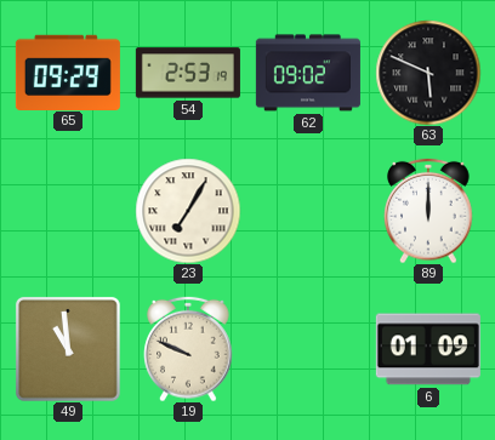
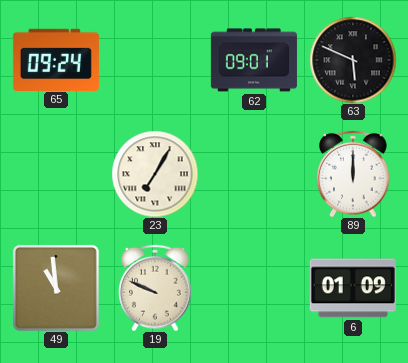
65: 09:29 -> 09:24 (56, 59)
54: 2:53 -> none (188, 73)
62: 09:02 -> 09:01 (254, 60)
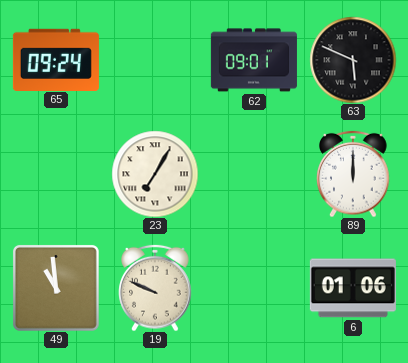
6: 01:09 -> 01:06 (353, 288)
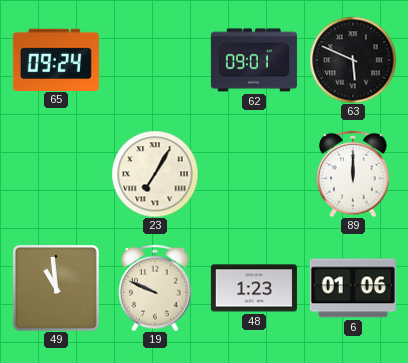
48: none -> 1:23 (254, 288)
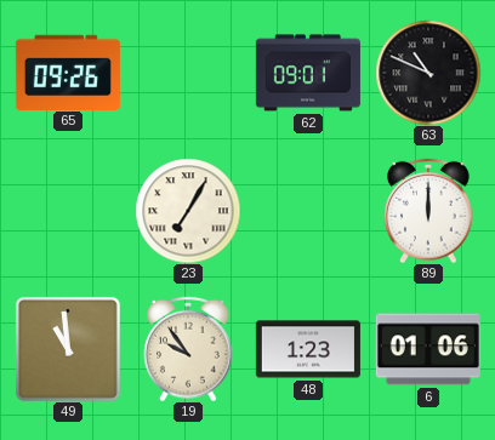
65: 09:24 -> 09:26 (68, 72)
63: 5:49 -> 10:49 (428, 73)
19: 9:49 -> 9:54 (188, 349)
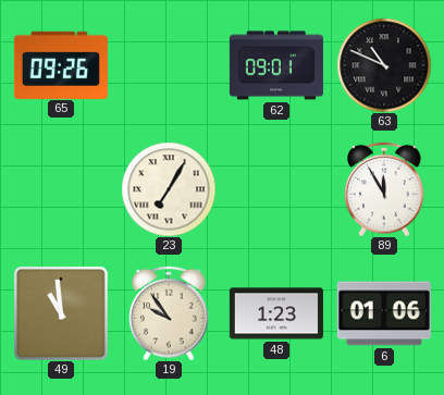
89: 12:00 -> 11:55 (384, 189)
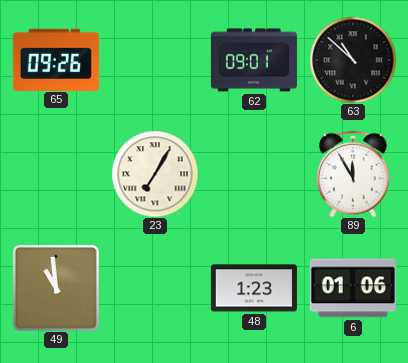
63: 10:49 -> 10:52 (353, 60)
19: 9:54 -> none (169, 313)
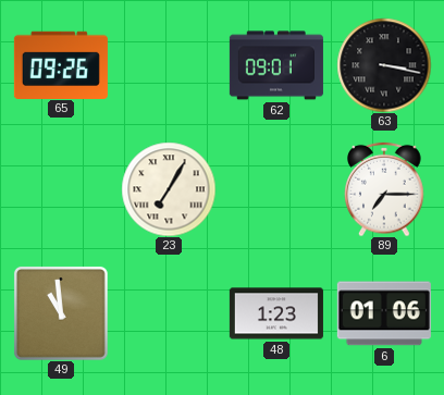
63: 10:52 -> 3:17 (384, 65)
89: 11:55 -> 7:15 (384, 189)
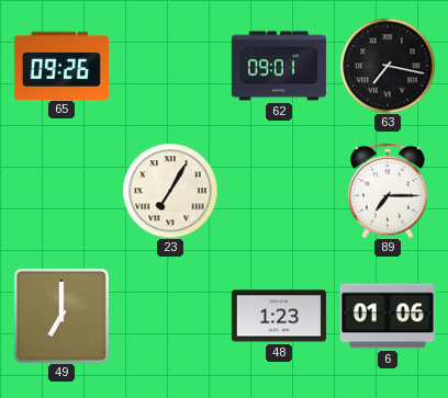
63: 3:17 -> 7:17 (388, 66)
49: 10:59 -> 7:00 (61, 316)
